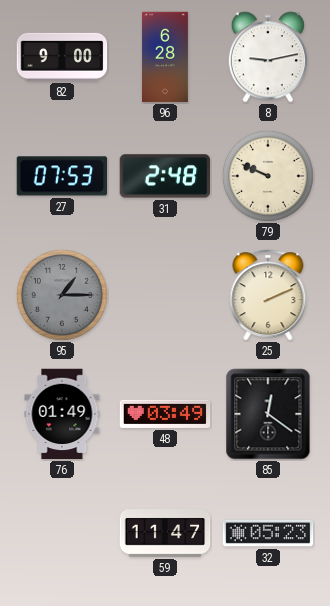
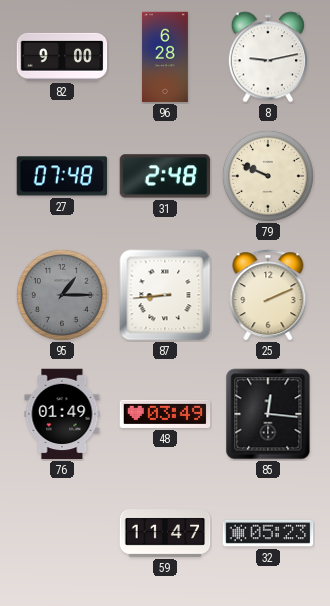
27: 07:53 -> 07:48 (62, 176)
87: none -> 8:44 (165, 295)
85: 12:21 -> 12:16 (268, 414)
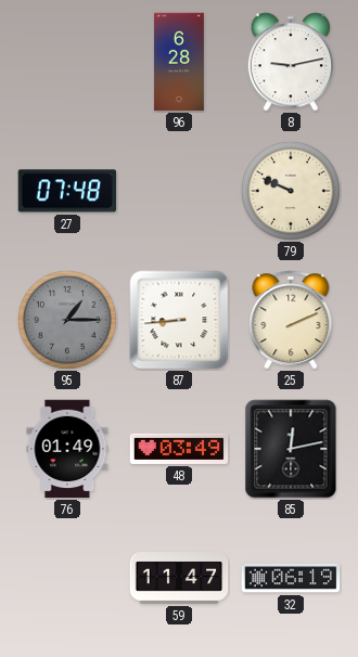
82: 9:00 -> none (62, 57)
31: 2:48 -> none (165, 176)
85: 12:16 -> 12:13 (291, 449)
32: 05:23 -> 06:19 (291, 578)
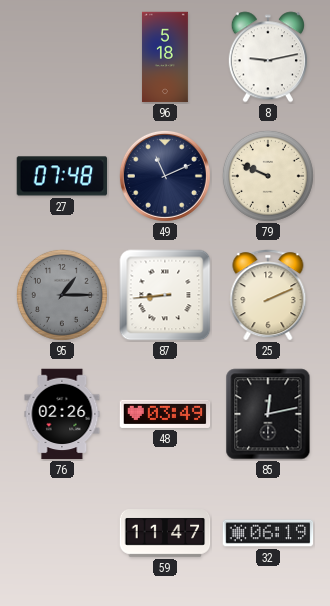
96: 6:28 -> 5:18 (165, 57)
49: none -> 11:11 (165, 176)
76: 01:49 -> 02:26 (62, 414)
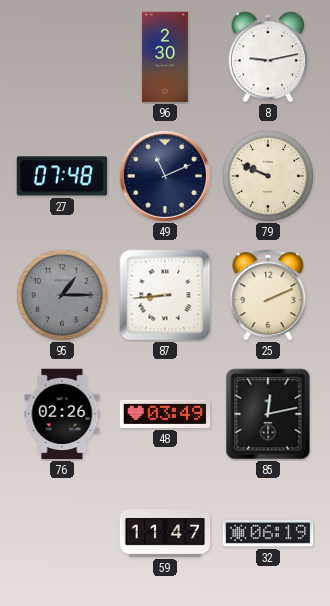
96: 5:18 -> 2:30 (165, 57)
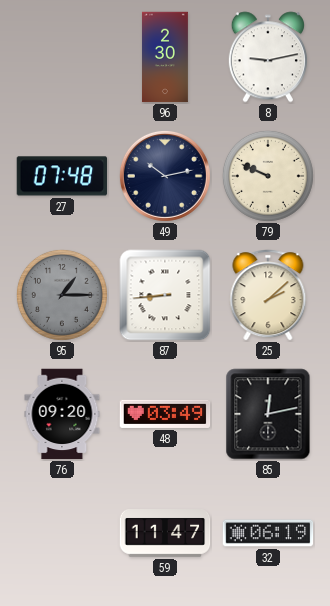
49: 11:11 -> 10:13 (165, 176)
25: 2:11 -> 2:08 (268, 295)
76: 02:26 -> 09:20 (62, 414)
